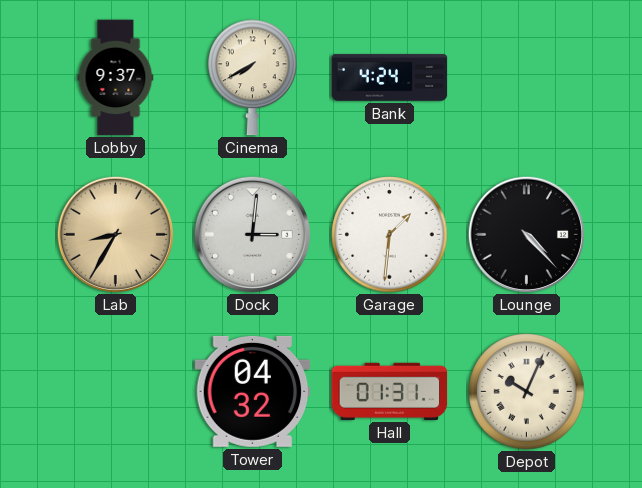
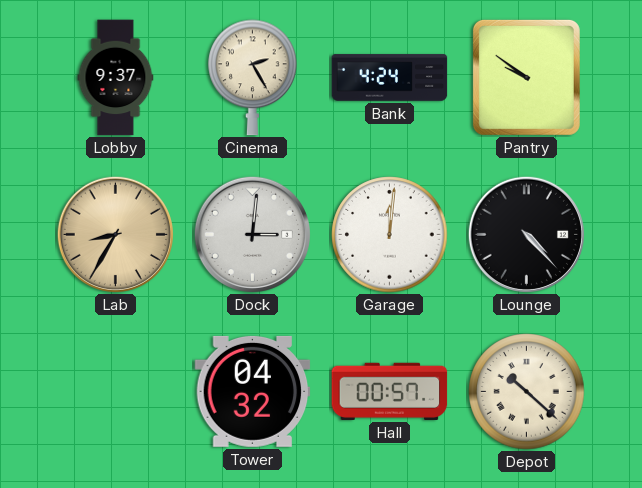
Cinema: 7:40 -> 2:25 (253, 78)
Pantry: none -> 9:51 (526, 77)
Garage: 1:31 -> 12:01 (390, 235)
Hall: 01:31 -> 00:57 (390, 391)
Depot: 10:04 -> 10:22 (527, 392)
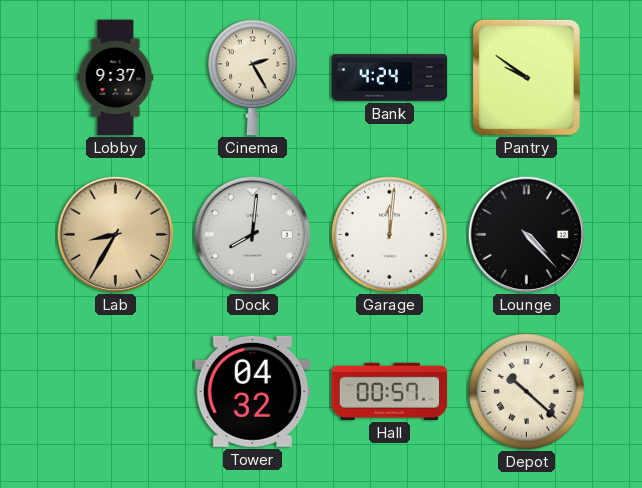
Dock: 3:01 -> 8:01 (252, 234)
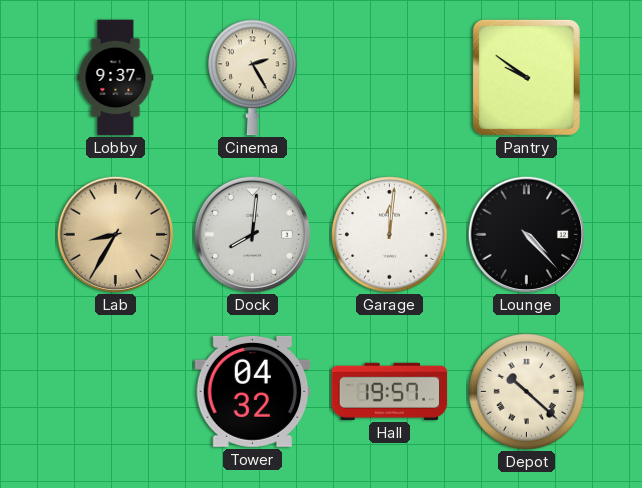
Bank: 4:24 -> none (390, 78)
Hall: 00:57 -> 19:57 (390, 391)
